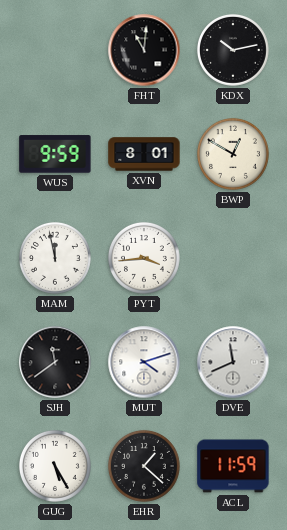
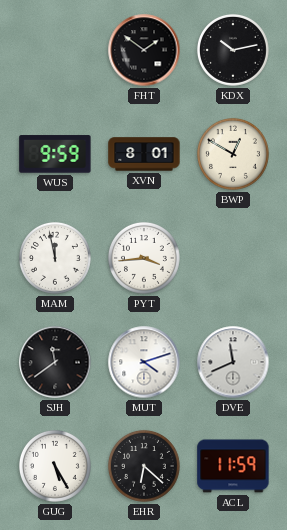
FHT: 11:01 -> 1:51 (144, 50)
EHR: 1:22 -> 6:22 (144, 466)
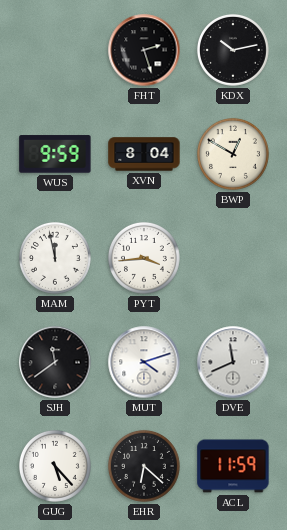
FHT: 1:51 -> 2:27 (144, 50)
XVN: 8:01 -> 8:04 (144, 154)
GUG: 5:25 -> 5:23 (55, 466)
